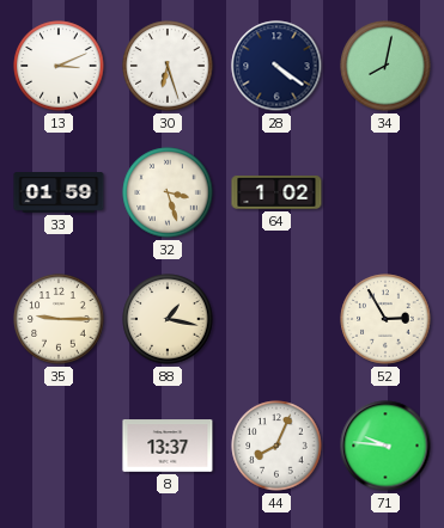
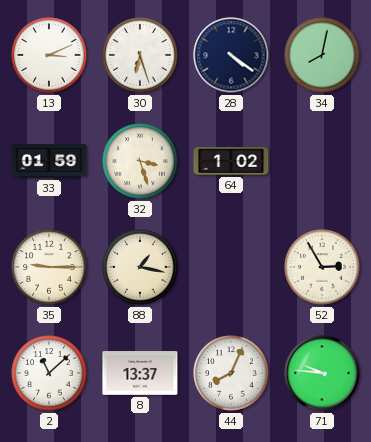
2: none -> 11:08 (49, 373)
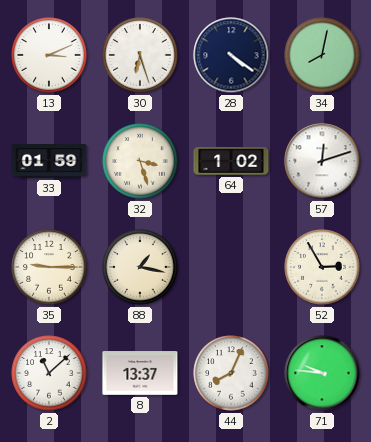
57: none -> 12:12 (322, 161)
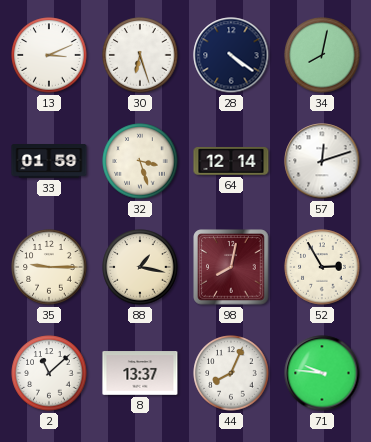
64: 1:02 -> 12:14 (231, 161)
98: none -> 8:02 (231, 267)
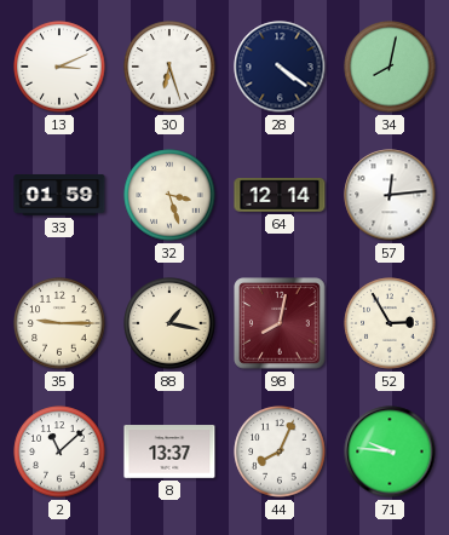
57: 12:12 -> 12:14 (390, 195)
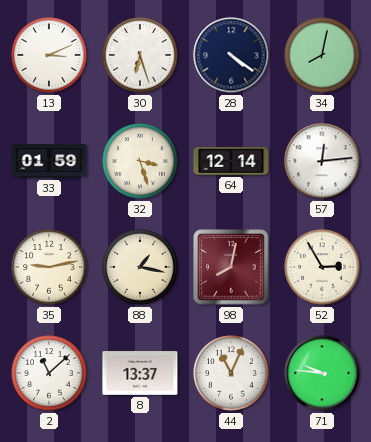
35: 9:15 -> 9:13 (49, 267)
44: 8:04 -> 11:04 (231, 373)
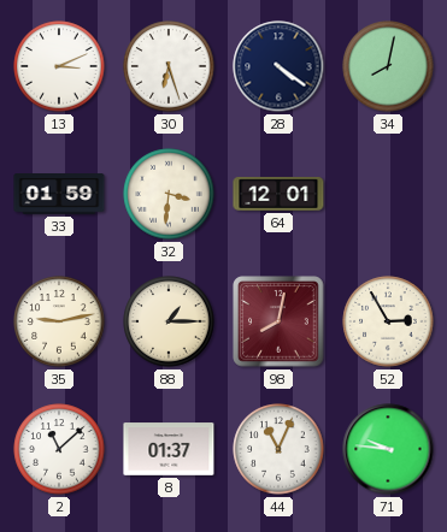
32: 3:27 -> 3:31 (169, 194)
64: 12:14 -> 12:01 (278, 194)
57: 12:14 -> none (322, 161)
88: 1:17 -> 1:15 (169, 321)
8: 13:37 -> 01:37 (169, 449)
